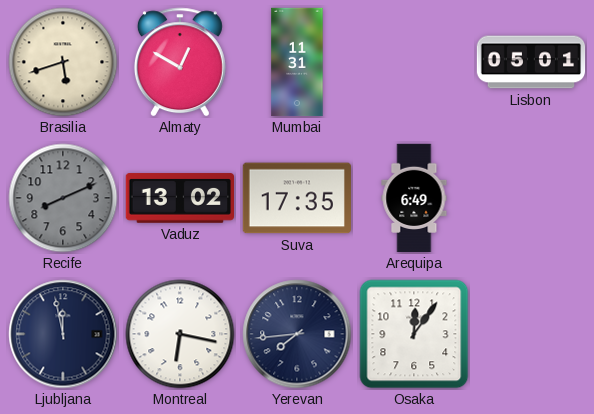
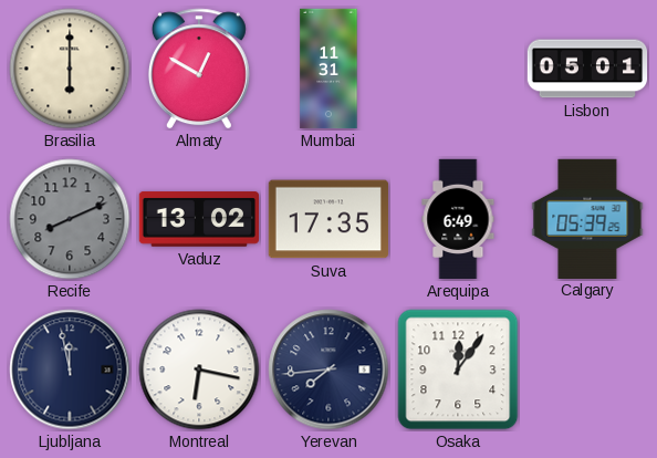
Brasilia: 5:42 -> 6:00 (70, 69)
Calgary: none -> 05:39 (587, 218)
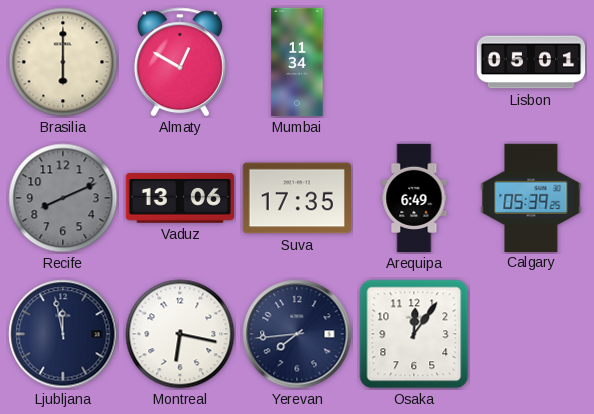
Mumbai: 11:31 -> 11:34 (297, 62)
Vaduz: 13:02 -> 13:06 (179, 198)
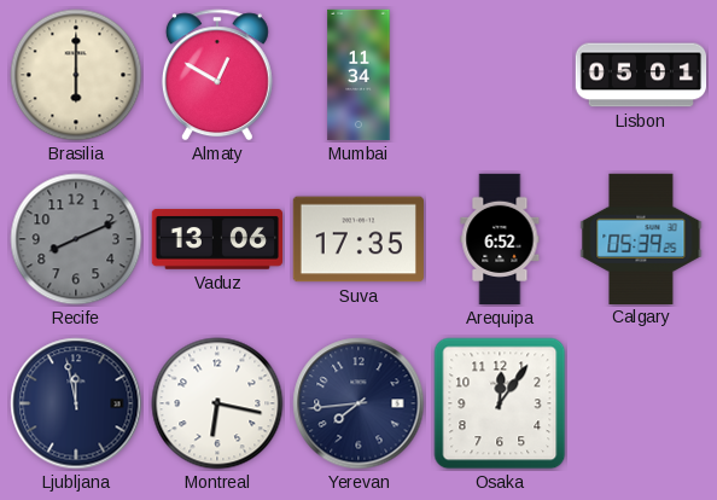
Arequipa: 6:49 -> 6:52 (500, 239)
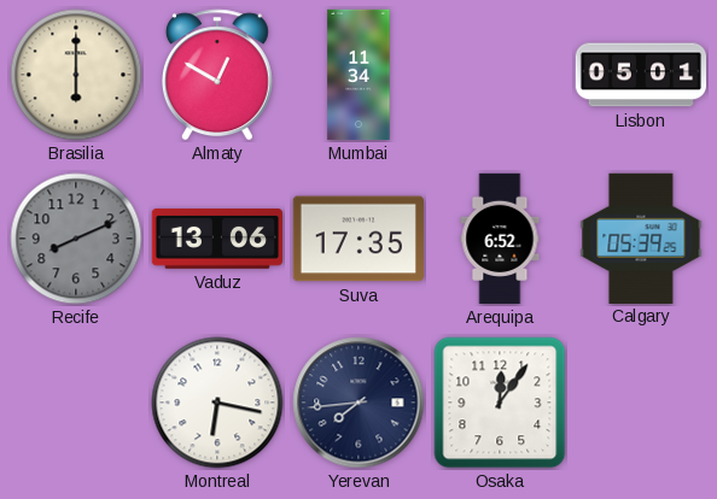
Ljubljana: 11:58 -> none (76, 403)
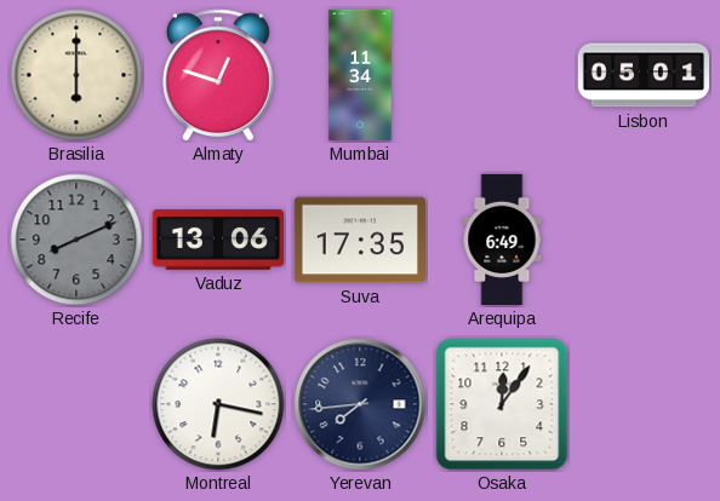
Almaty: 12:50 -> 12:48 (218, 75)
Arequipa: 6:52 -> 6:49 (502, 240)
Calgary: 05:39 -> none (641, 237)
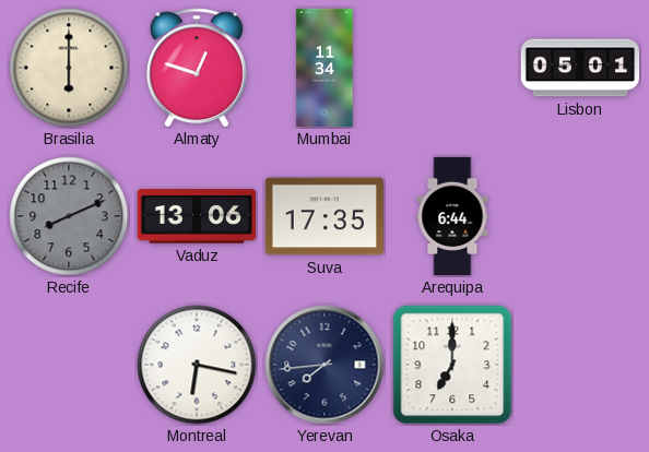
Arequipa: 6:49 -> 6:44 (452, 216)
Osaka: 12:06 -> 7:00 (452, 365)
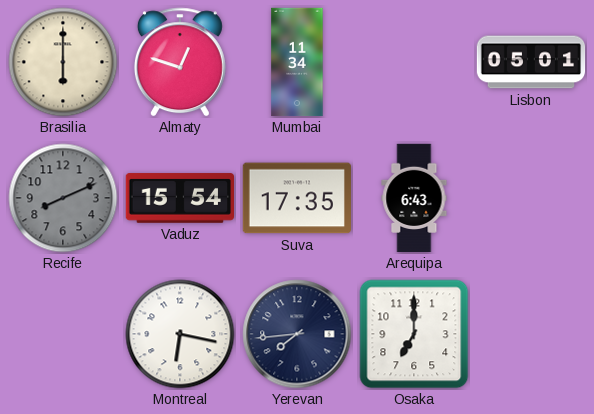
Vaduz: 13:06 -> 15:54 (179, 198)
Arequipa: 6:44 -> 6:43 (414, 198)
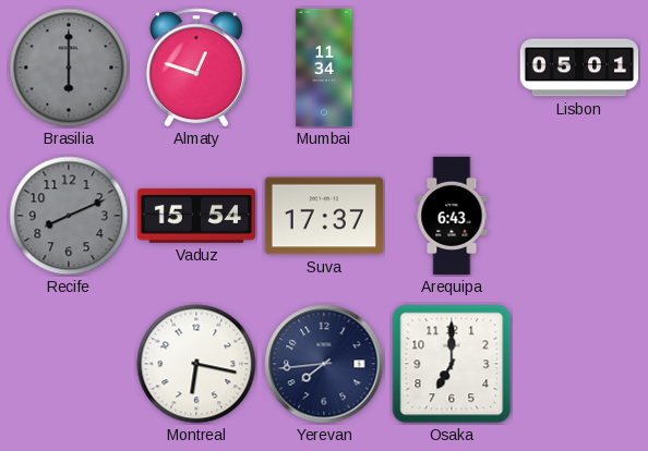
Brasilia dial: cream -> grey (69, 68)
Suva: 17:35 -> 17:37 (323, 216)
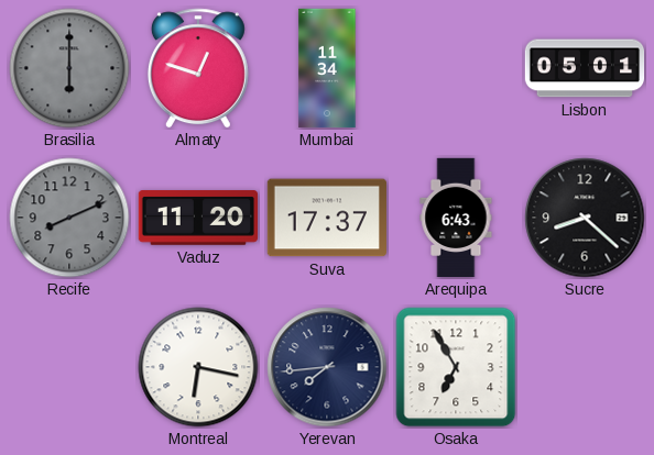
Vaduz: 15:54 -> 11:20 (197, 218)
Sucre: none -> 8:22 (585, 218)
Osaka: 7:00 -> 6:55 (456, 367)
